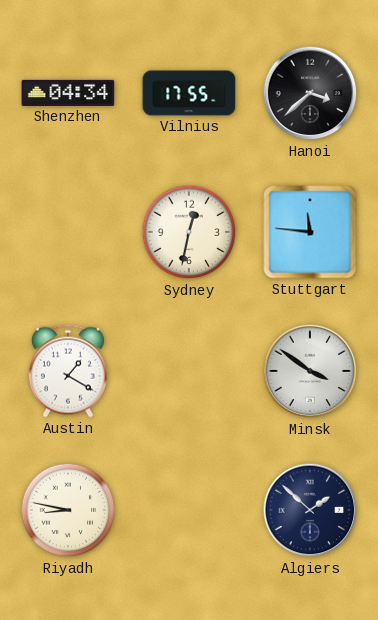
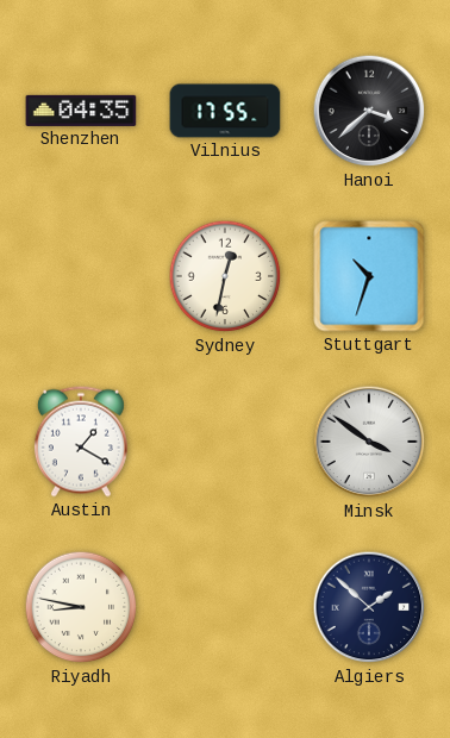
Shenzhen: 04:34 -> 04:35 (81, 111)
Stuttgart: 11:46 -> 10:33 (369, 276)
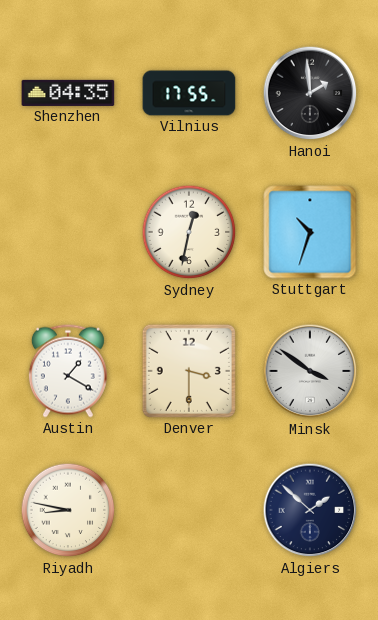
Hanoi: 3:38 -> 1:59 (310, 93)
Denver: none -> 3:30 (189, 371)
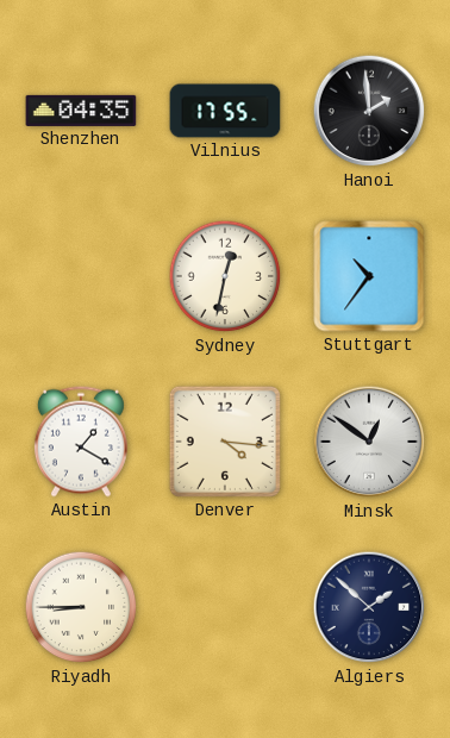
Stuttgart: 10:33 -> 10:36 (369, 276)
Denver: 3:30 -> 4:16 (225, 442)
Minsk: 3:51 -> 12:51 (369, 442)
Riyadh: 8:47 -> 8:45 (81, 607)
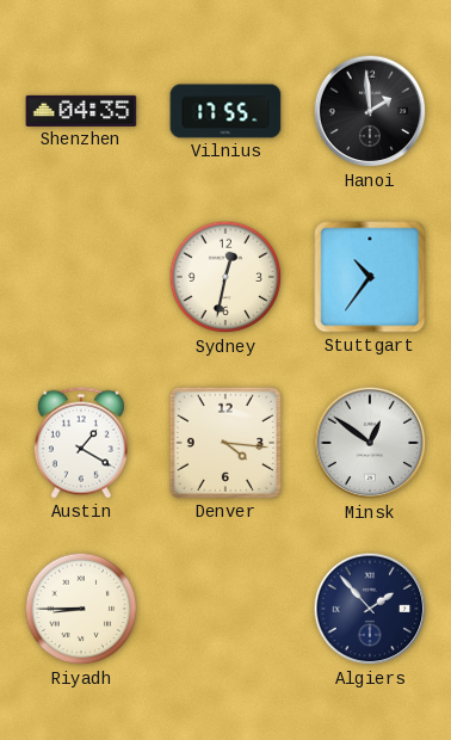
Algiers: 1:52 -> 1:53 (370, 609)
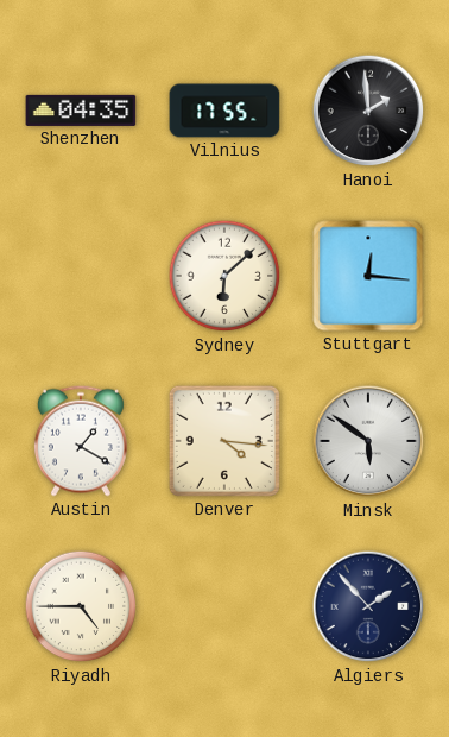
Sydney: 12:32 -> 6:08 (224, 276)
Stuttgart: 10:36 -> 12:16 (368, 276)
Minsk: 12:51 -> 5:51 (368, 441)
Riyadh: 8:45 -> 4:45 (81, 606)
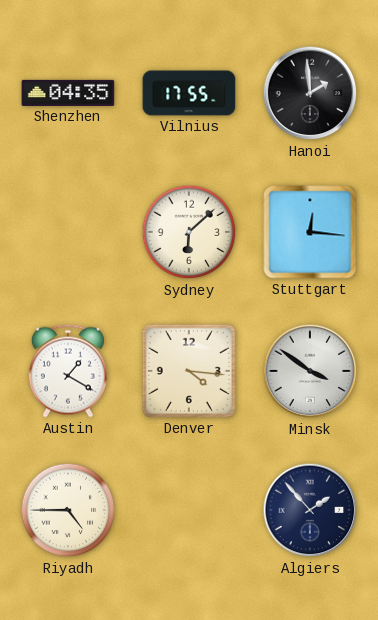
Minsk: 5:51 -> 3:51 (310, 371)
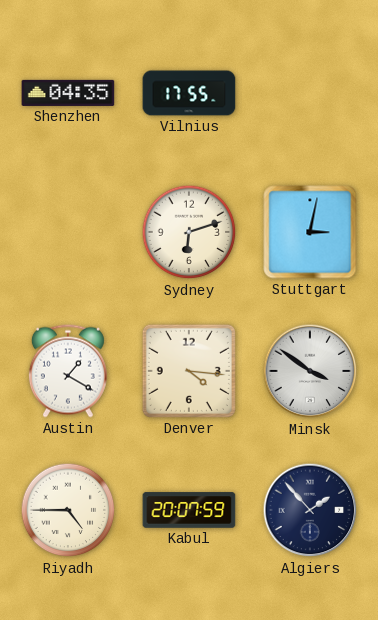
Hanoi: 1:59 -> none (310, 93)
Sydney: 6:08 -> 6:12 (189, 232)
Stuttgart: 12:16 -> 3:02 (310, 232)
Kabul: none -> 20:07 (189, 510)
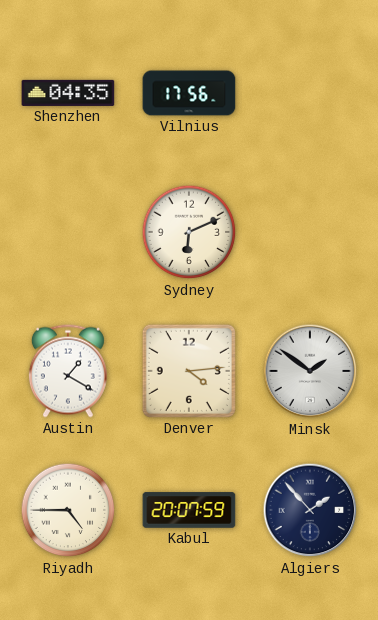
Vilnius: 17:55 -> 17:56 (189, 93)
Sydney: 6:12 -> 6:11 (189, 232)
Stuttgart: 3:02 -> none (310, 232)
Denver: 4:16 -> 4:14 (189, 371)
Minsk: 3:51 -> 1:51 (310, 371)
